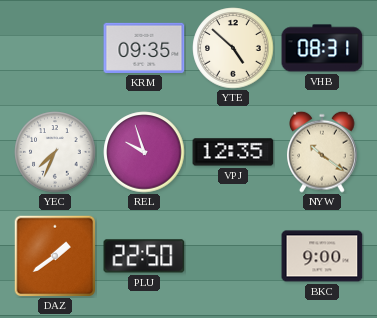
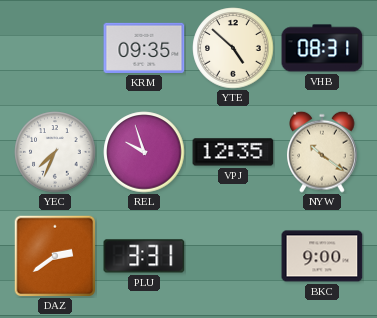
DAZ: 1:39 -> 2:39 (55, 256)
PLU: 22:50 -> 3:31 (144, 256)
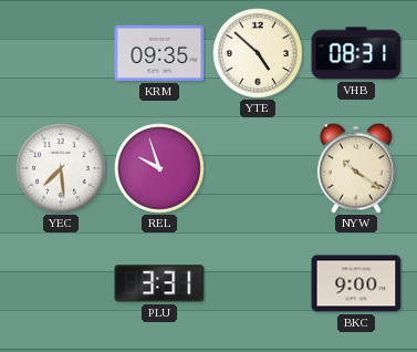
YEC: 7:34 -> 7:29 (61, 168)
VPJ: 12:35 -> none (233, 152)
DAZ: 2:39 -> none (55, 256)
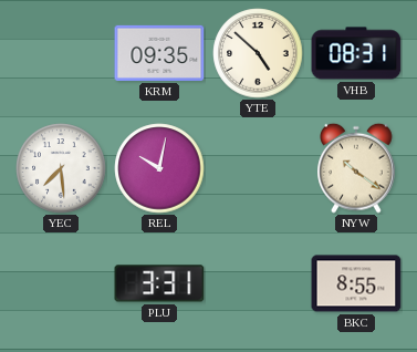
REL: 9:57 -> 10:02 (159, 168)
BKC: 9:00 -> 8:55 (356, 283)
